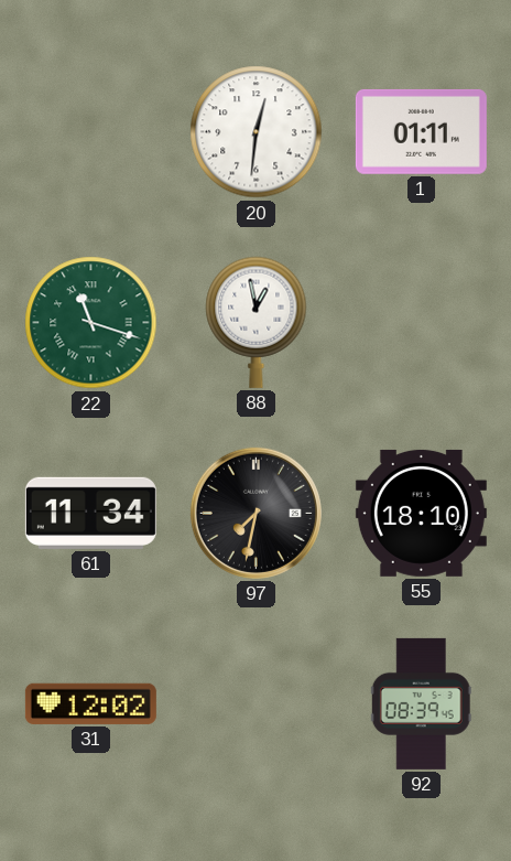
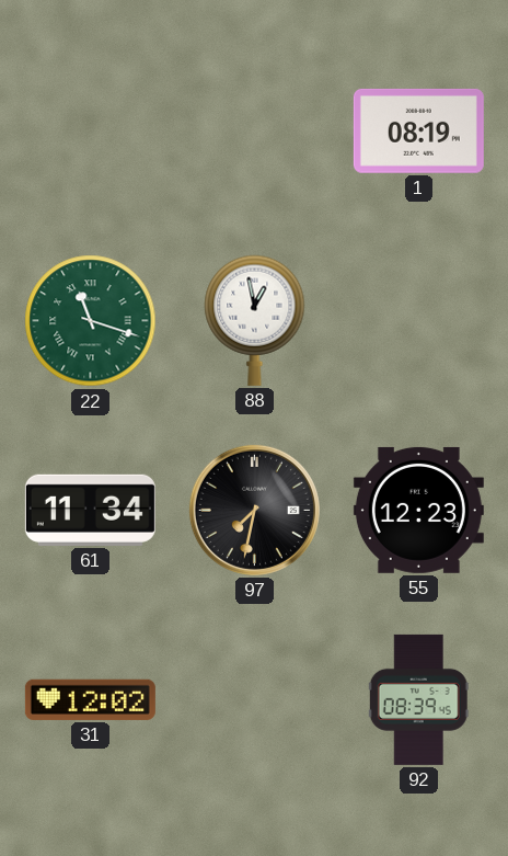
20: 12:31 -> none (257, 132)
1: 01:11 -> 08:19 (418, 130)
55: 18:10 -> 12:23 (418, 510)
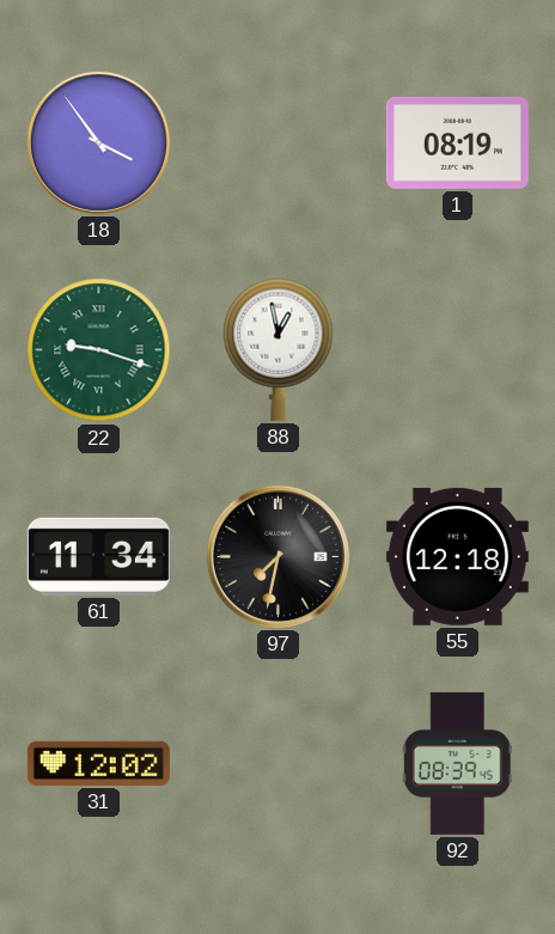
18: none -> 3:54 (98, 142)
22: 11:18 -> 9:18 (99, 350)
55: 12:23 -> 12:18 (457, 556)
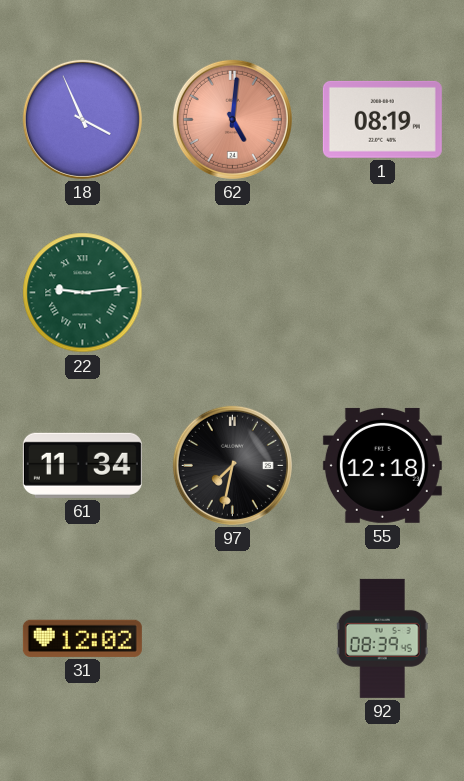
18: 3:54 -> 3:56 (82, 119)
62: none -> 5:01 (232, 119)
22: 9:18 -> 9:14 (83, 293)
88: 12:58 -> none (279, 349)
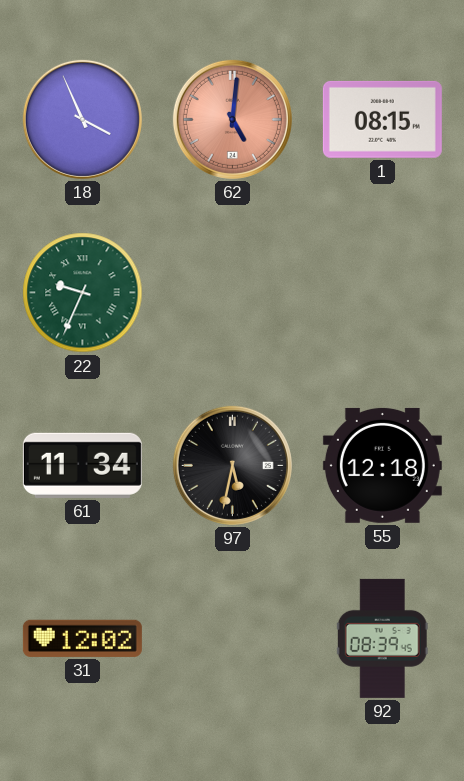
1: 08:19 -> 08:15 (382, 119)
22: 9:14 -> 9:34 (83, 293)
97: 7:32 -> 5:32 (232, 465)
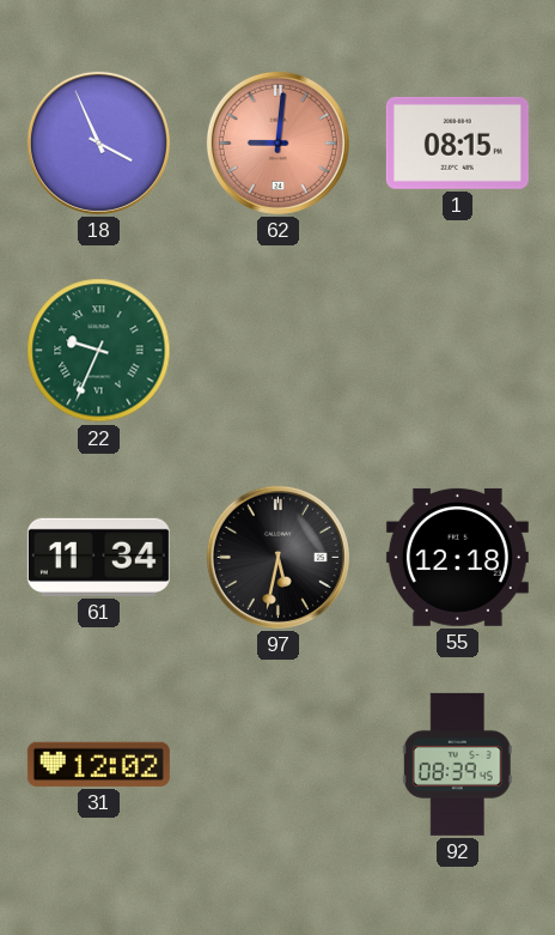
62: 5:01 -> 9:01 (277, 142)
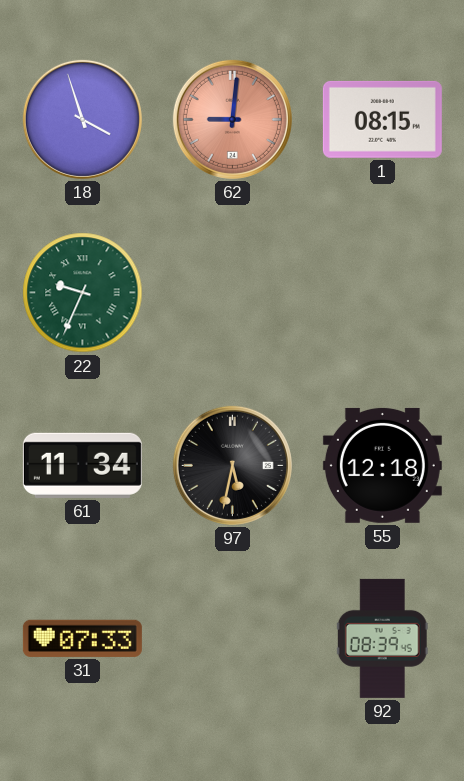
18: 3:56 -> 3:57 (82, 119)
31: 12:02 -> 07:33 (82, 638)
